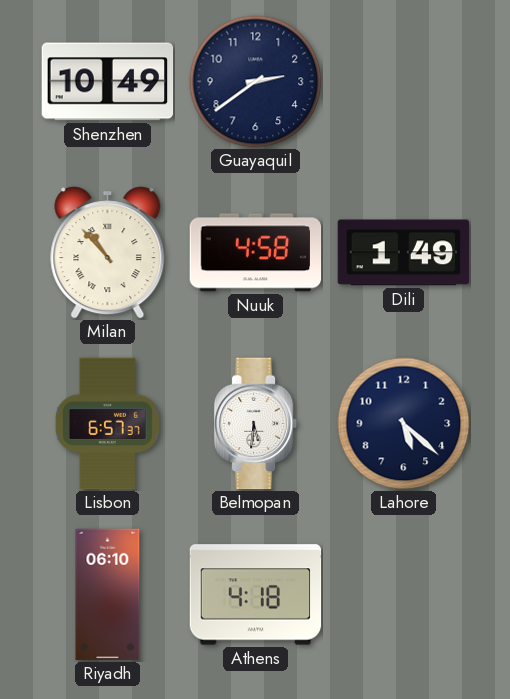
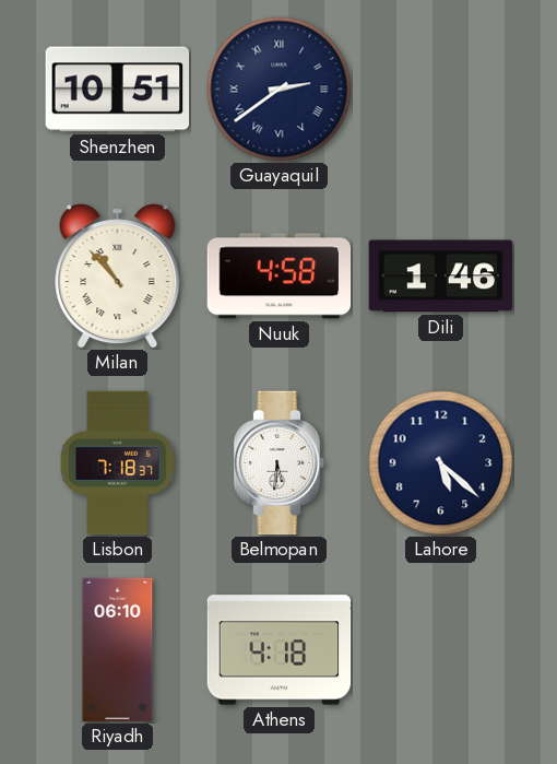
Shenzhen: 10:49 -> 10:51 (118, 90)
Guayaquil numerals: Arabic -> Roman (280, 90)
Dili: 1:49 -> 1:46 (441, 277)
Lisbon: 6:57 -> 7:18 (117, 463)
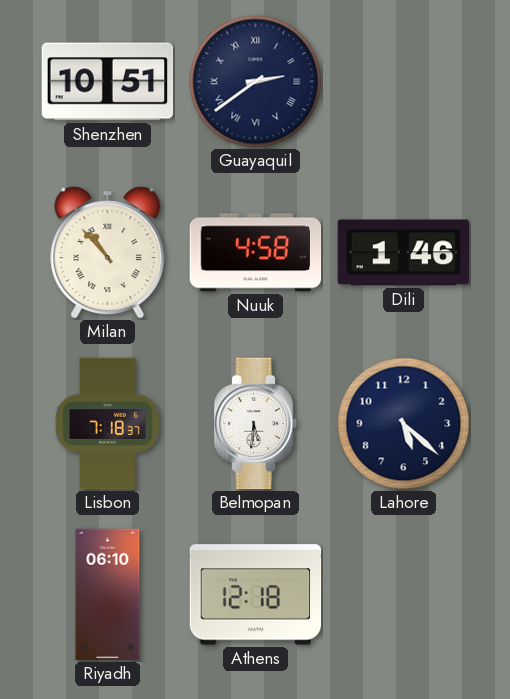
Athens: 4:18 -> 12:18 (256, 595)
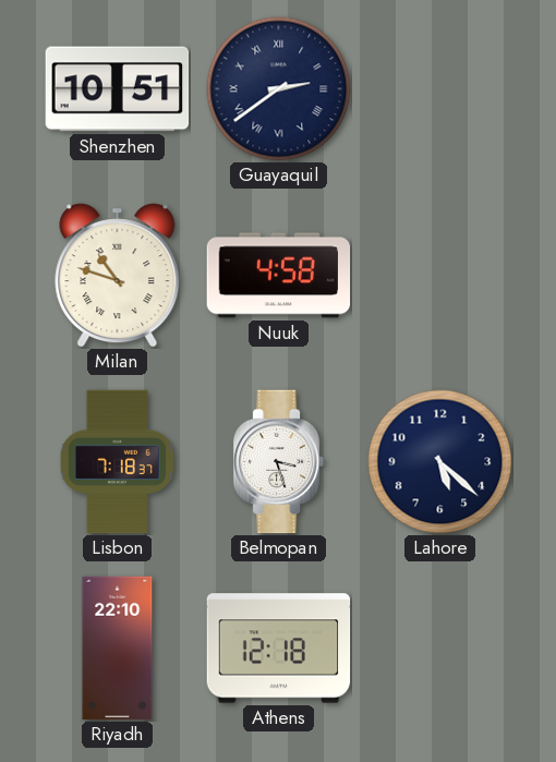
Milan: 10:53 -> 10:48 (118, 276)
Dili: 1:46 -> none (404, 253)
Belmopan: 5:31 -> 3:27 (279, 462)
Riyadh: 06:10 -> 22:10 (118, 649)
